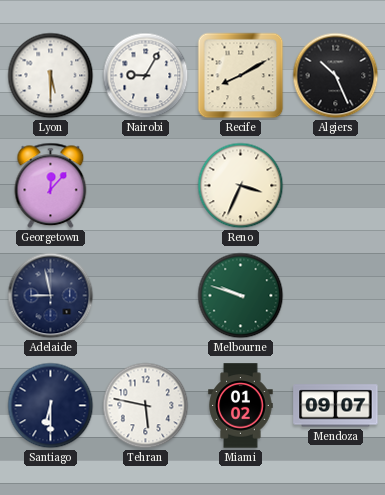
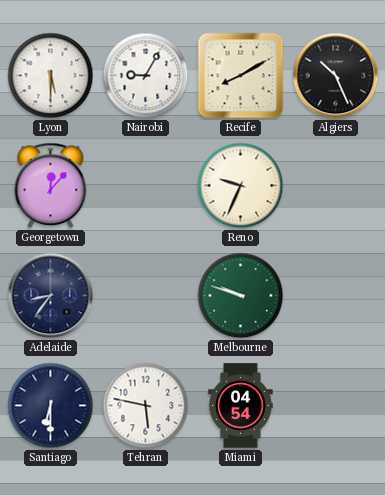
Reno: 3:34 -> 9:34 (241, 186)
Adelaide: 8:58 -> 8:36 (51, 296)
Miami: 01:02 -> 04:54 (241, 406)
Mendoza: 09:07 -> none (336, 406)
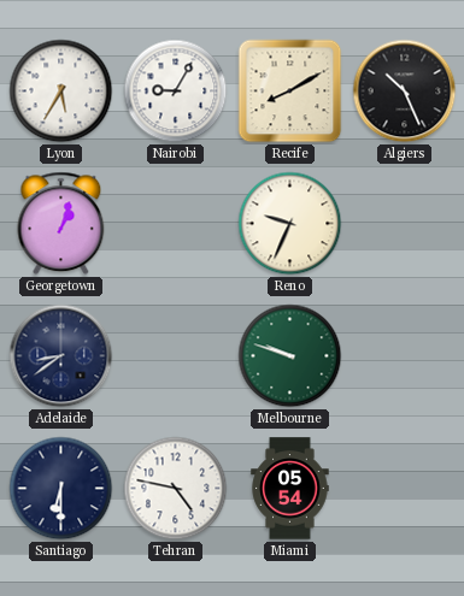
Lyon: 5:30 -> 5:35 (61, 92)
Georgetown: 12:07 -> 1:03 (61, 224)
Adelaide: 8:36 -> 8:39 (61, 356)
Tehran: 5:47 -> 4:47 (176, 489)
Miami: 04:54 -> 05:54 (290, 489)
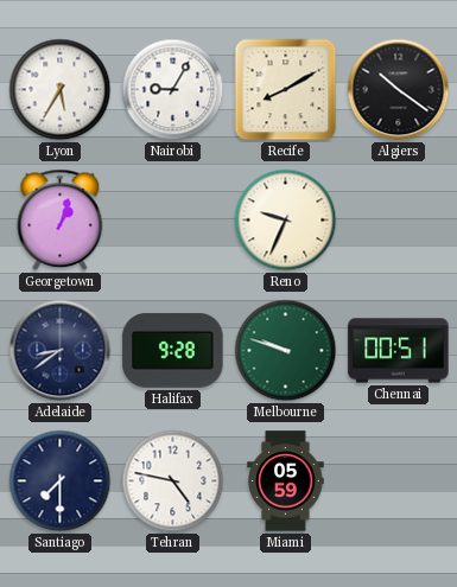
Algiers: 10:26 -> 10:21 (399, 90)
Halifax: none -> 9:28 (173, 350)
Chennai: none -> 00:51 (399, 351)
Santiago: 6:30 -> 7:30 (61, 481)
Miami: 05:54 -> 05:59 (286, 481)
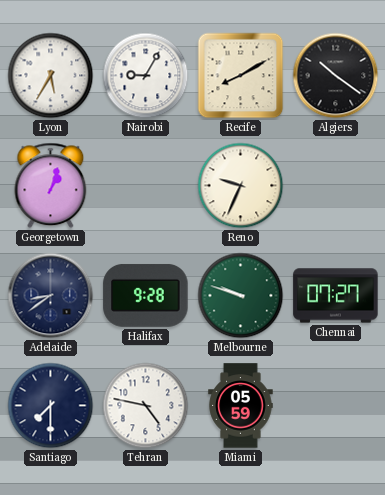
Chennai: 00:51 -> 07:27 (336, 296)
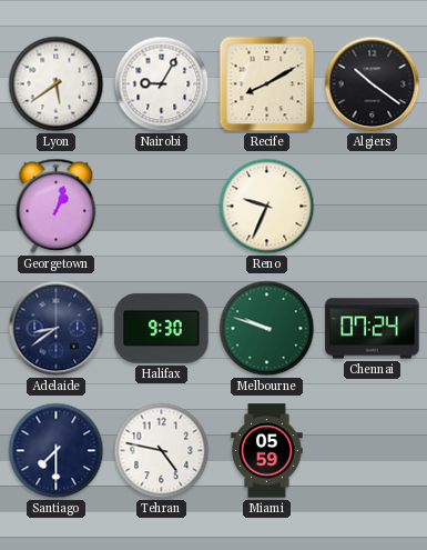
Lyon: 5:35 -> 5:39 (57, 84)
Halifax: 9:28 -> 9:30 (162, 328)
Chennai: 07:27 -> 07:24 (373, 329)
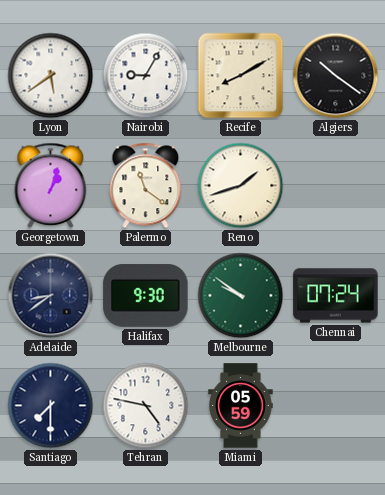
Palermo: none -> 11:21 (146, 186)
Reno: 9:34 -> 1:42 (241, 186)
Melbourne: 9:48 -> 9:51 (241, 296)
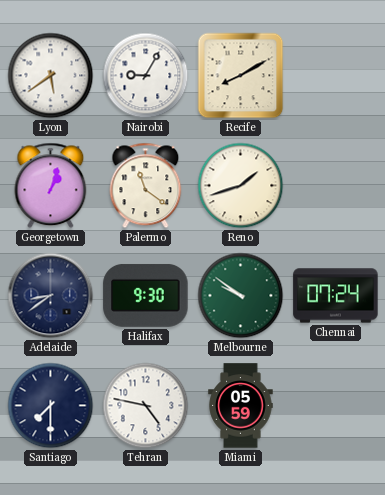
Algiers: 10:21 -> none (336, 76)
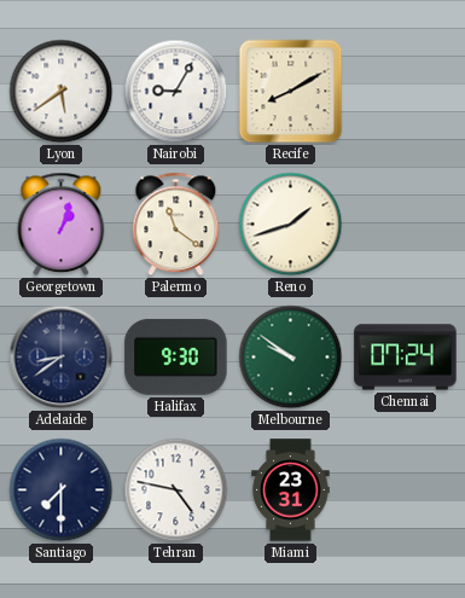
Miami: 05:59 -> 23:31 (291, 490)
